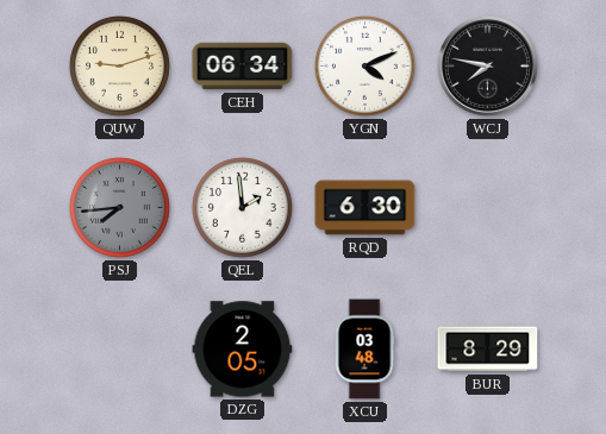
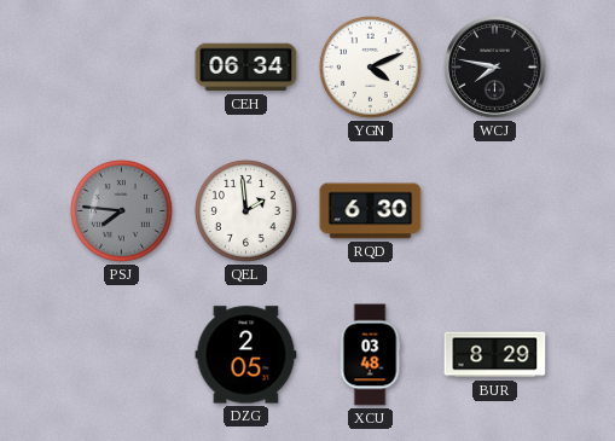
QUW: 9:12 -> none (119, 65)
PSJ: 7:44 -> 7:46 (121, 210)
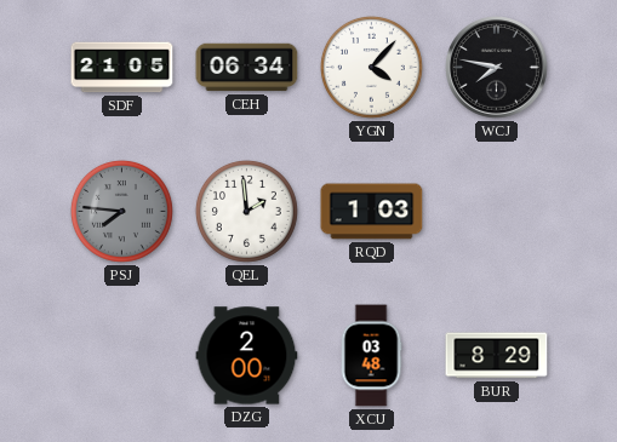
SDF: none -> 21:05 (122, 68)
YGN: 4:11 -> 4:07 (371, 67)
RQD: 6:30 -> 1:03 (372, 212)
DZG: 2:05 -> 2:00 (247, 356)
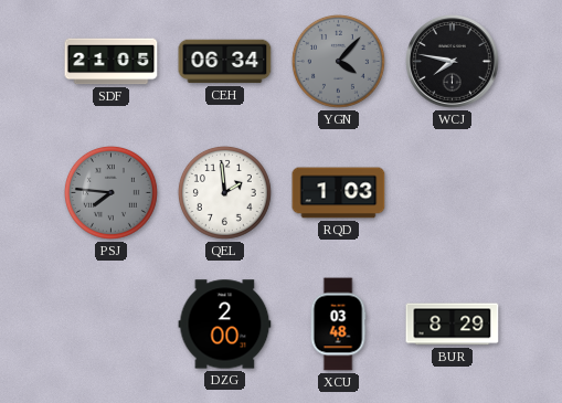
YGN dial: white -> grey (338, 61)
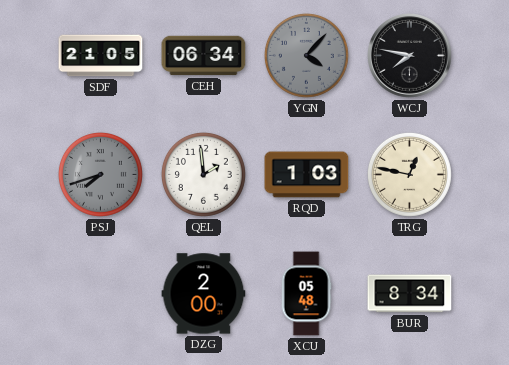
PSJ: 7:46 -> 7:42 (100, 174)
TRG: none -> 12:47 (409, 174)
XCU: 03:48 -> 05:48 (306, 294)
BUR: 8:29 -> 8:34 (410, 294)
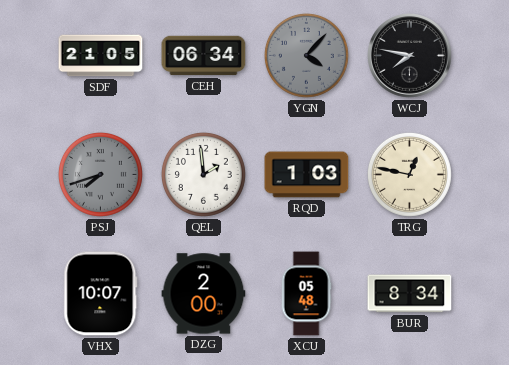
VHX: none -> 10:07 (101, 294)
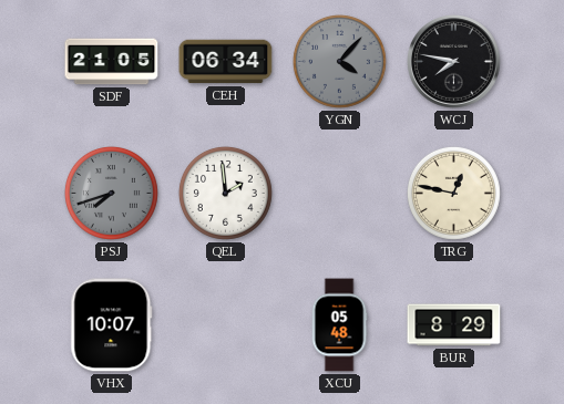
RQD: 1:03 -> none (307, 175)
DZG: 2:00 -> none (204, 294)
BUR: 8:34 -> 8:29 (454, 325)
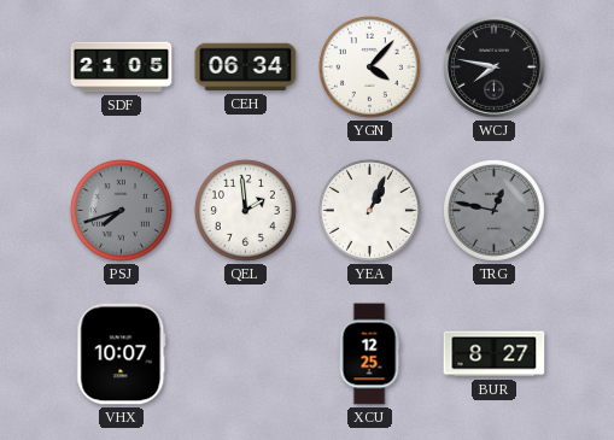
YGN dial: grey -> white (369, 66)
YEA: none -> 1:04 (369, 210)
TRG dial: cream -> grey (493, 210)
XCU: 05:48 -> 12:25 (369, 354)
BUR: 8:29 -> 8:27 (495, 354)
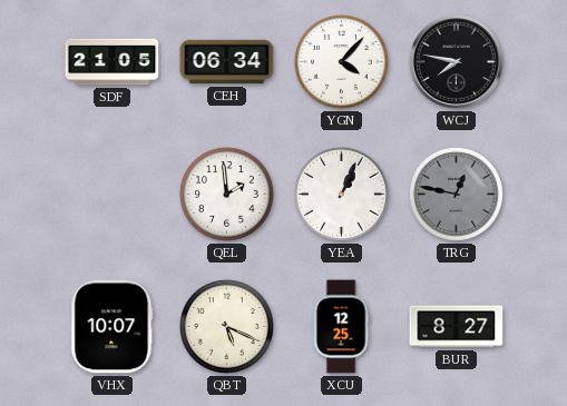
PSJ: 7:42 -> none (121, 210)
QBT: none -> 5:19 (226, 326)
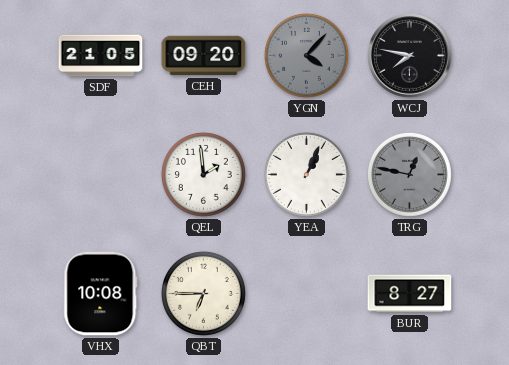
CEH: 06:34 -> 09:20 (204, 56)
YGN dial: white -> grey (306, 55)
VHX: 10:07 -> 10:08 (101, 294)
QBT: 5:19 -> 6:45 (203, 293)
XCU: 12:25 -> none (341, 327)
